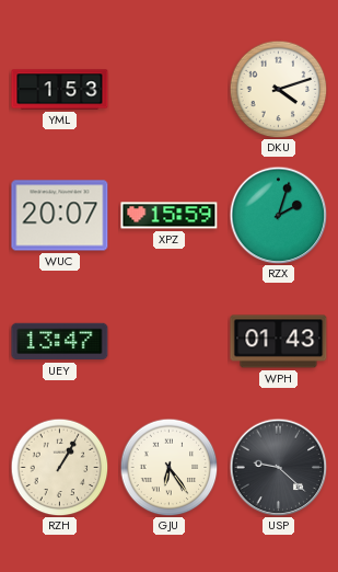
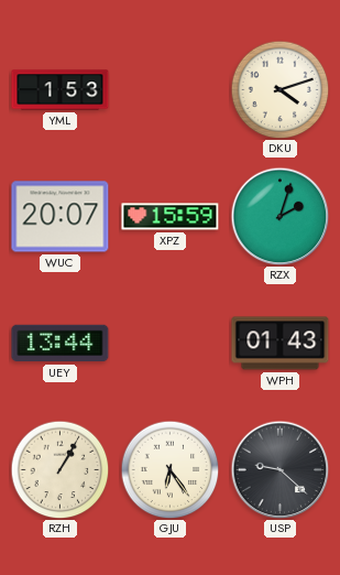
UEY: 13:47 -> 13:44 (61, 344)
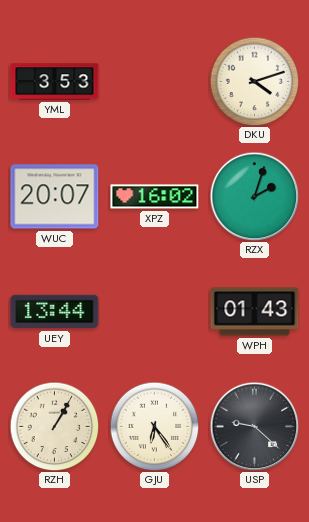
YML: 1:53 -> 3:53 (55, 82)
XPZ: 15:59 -> 16:02 (155, 197)
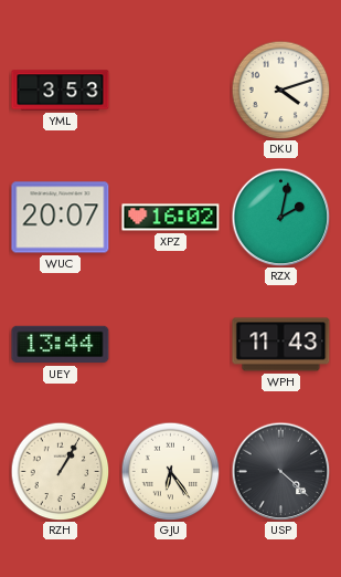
RZX: 2:03 -> 2:02 (280, 217)
WPH: 01:43 -> 11:43 (281, 345)
USP: 9:22 -> 4:22 (280, 471)
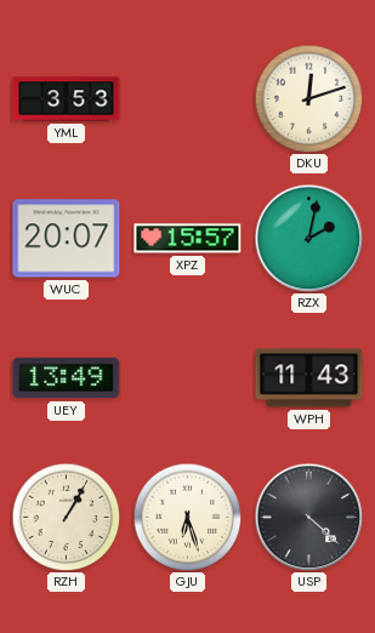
DKU: 4:12 -> 12:12 (308, 98)
XPZ: 16:02 -> 15:57 (188, 239)
UEY: 13:44 -> 13:49 (67, 378)
GJU: 6:24 -> 6:27 (187, 517)
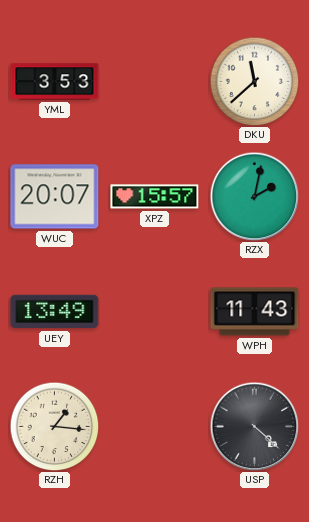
DKU: 12:12 -> 11:38 (254, 81)
RZH: 1:05 -> 1:16 (54, 426)
GJU: 6:27 -> none (187, 517)
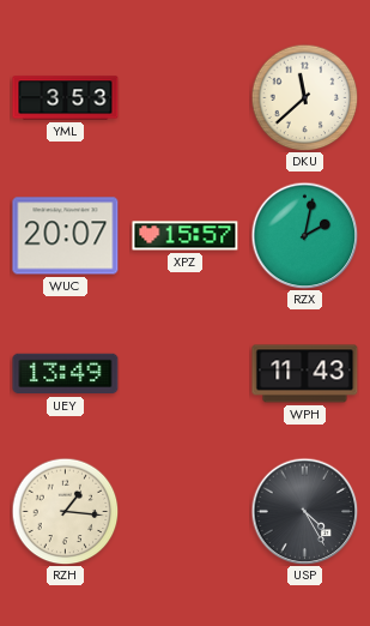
USP: 4:22 -> 4:25 (304, 511)
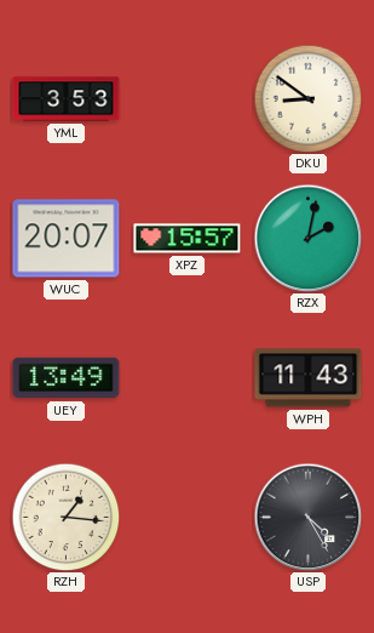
DKU: 11:38 -> 8:51 (307, 98)
